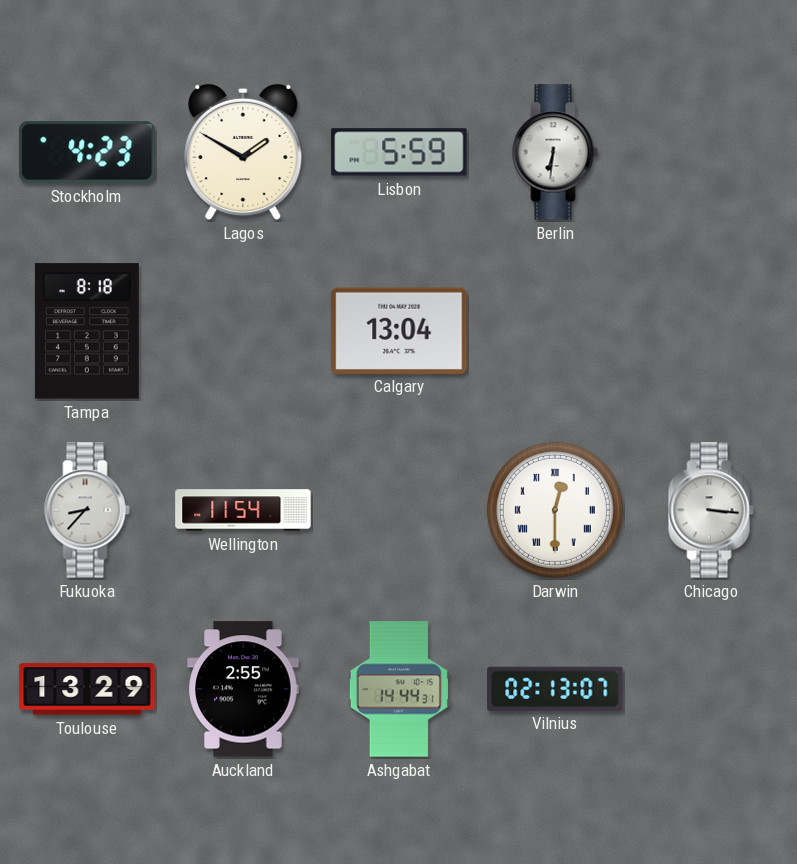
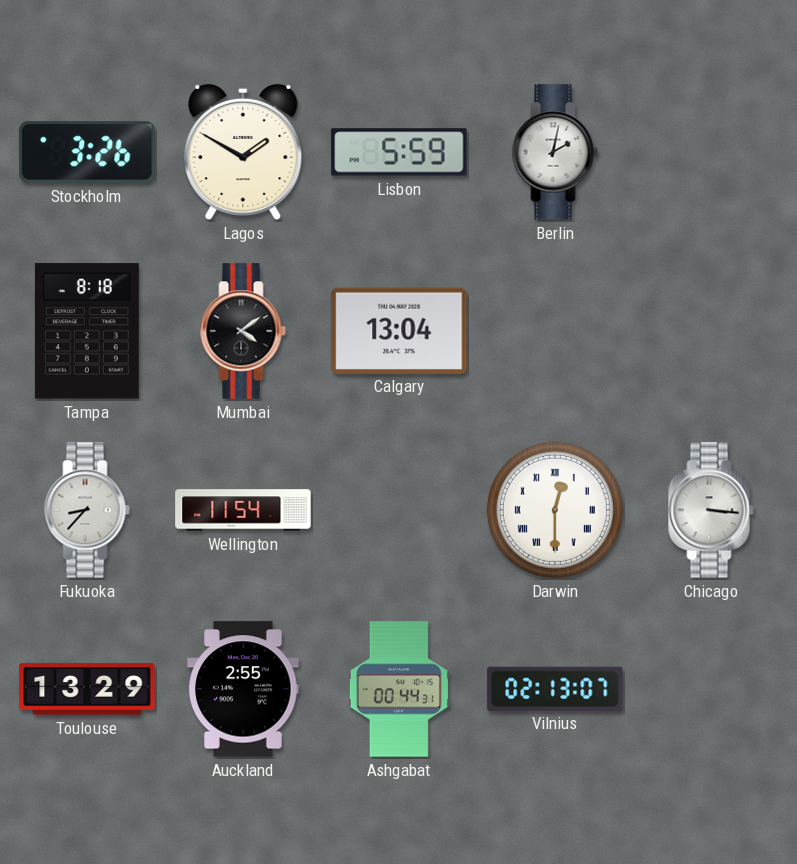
Stockholm: 4:23 -> 3:26 (87, 152)
Berlin: 6:31 -> 2:02 (555, 152)
Mumbai: none -> 4:09 (243, 331)
Ashgabat: 14:44 -> 00:44 (399, 689)
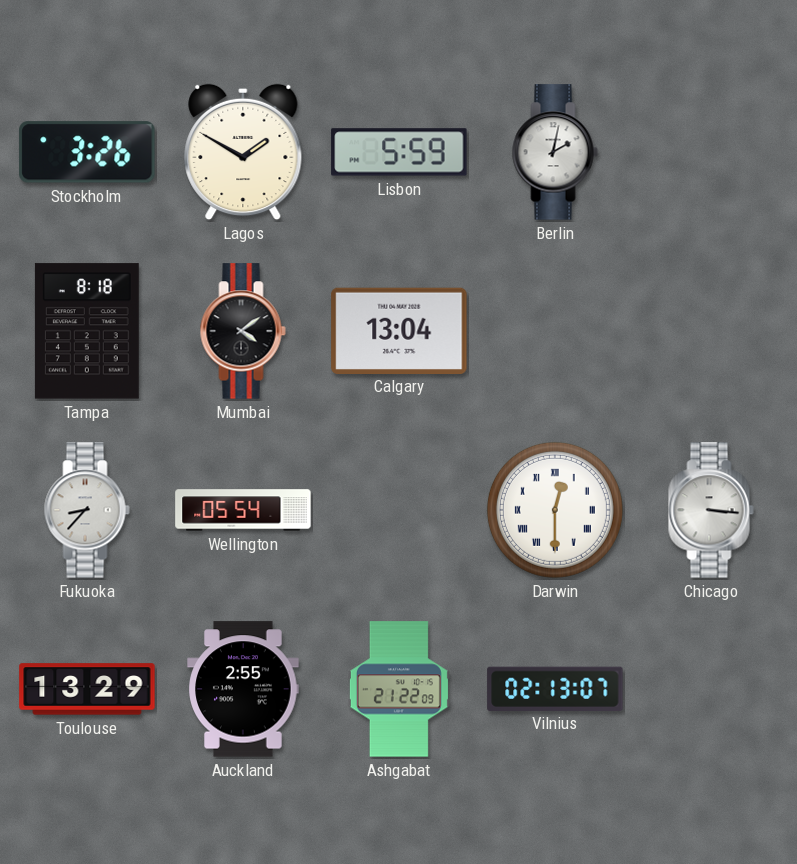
Wellington: 11:54 -> 05:54 (243, 510)
Ashgabat: 00:44 -> 21:22 (399, 689)
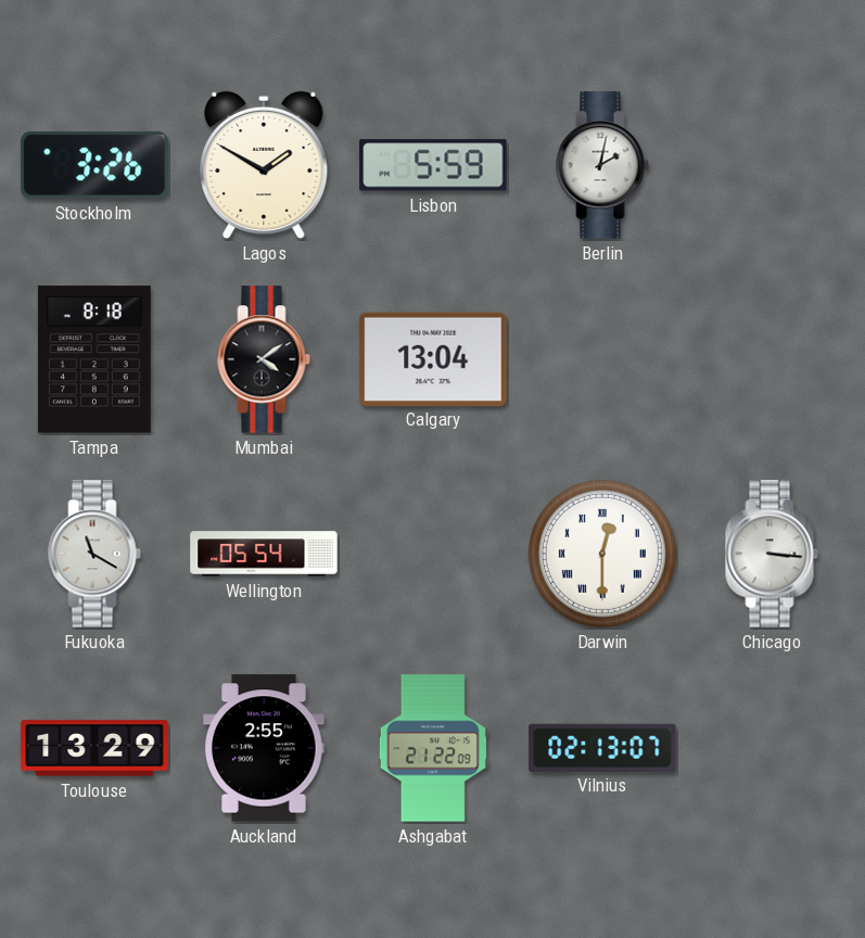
Fukuoka: 8:37 -> 11:20 (94, 554)
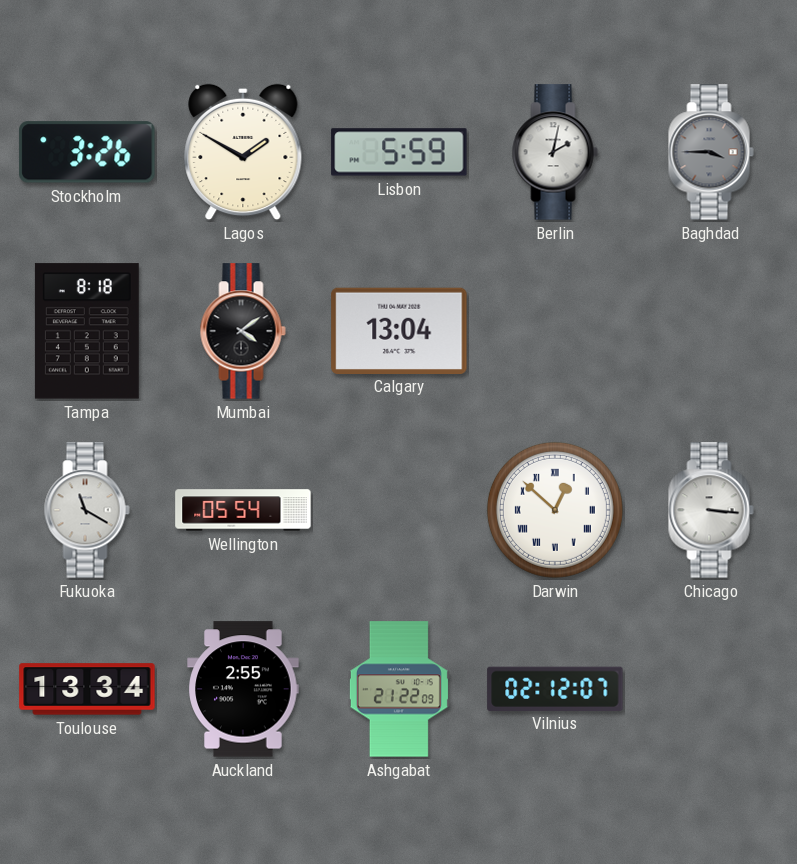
Baghdad: none -> 3:45 (711, 152)
Darwin: 12:30 -> 12:52 (555, 510)
Toulouse: 13:29 -> 13:34 (87, 689)
Vilnius: 02:13 -> 02:12 (555, 688)
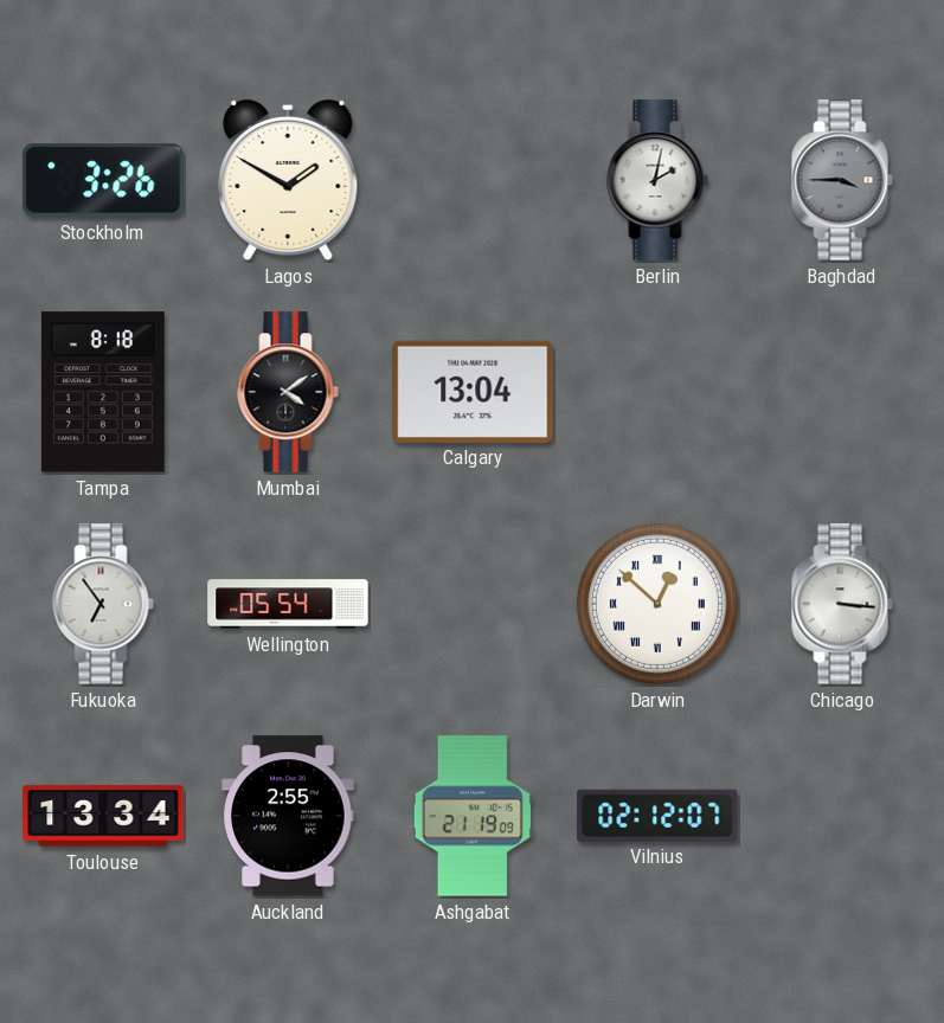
Lisbon: 5:59 -> none (399, 152)
Fukuoka: 11:20 -> 6:54 (103, 604)
Ashgabat: 21:22 -> 21:19 (473, 816)
